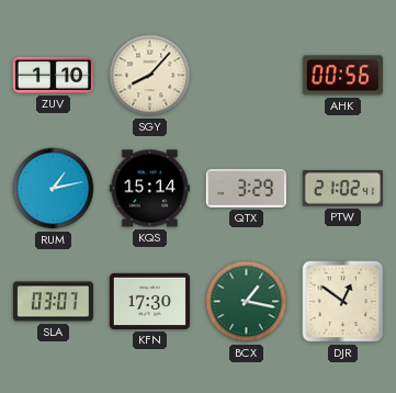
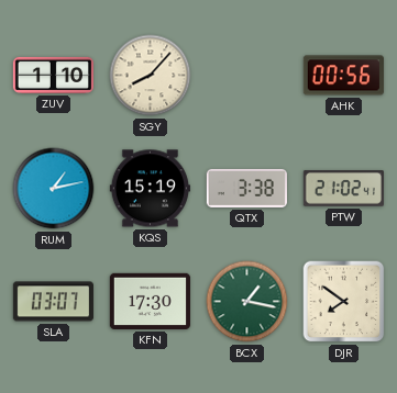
KQS: 15:14 -> 15:19 (150, 189)
QTX: 3:29 -> 3:38 (246, 188)
DJR: 12:51 -> 7:51 (344, 302)
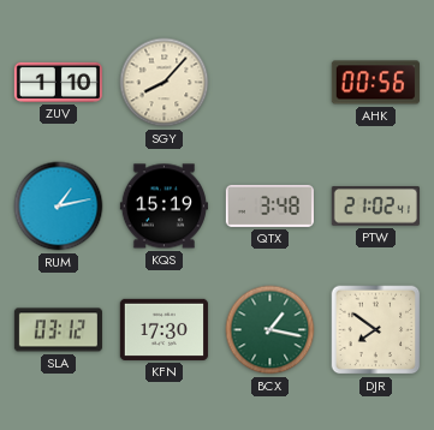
QTX: 3:38 -> 3:48 (269, 205)
SLA: 03:07 -> 03:12 (58, 330)
